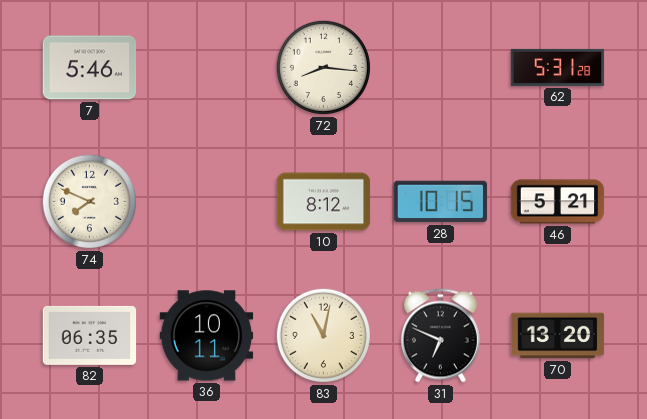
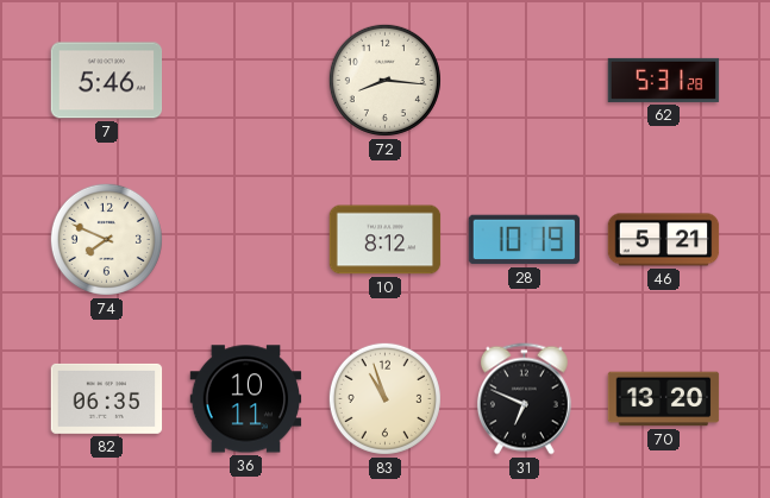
28: 10:15 -> 10:19 (525, 240)
83: 11:02 -> 10:57 (384, 398)
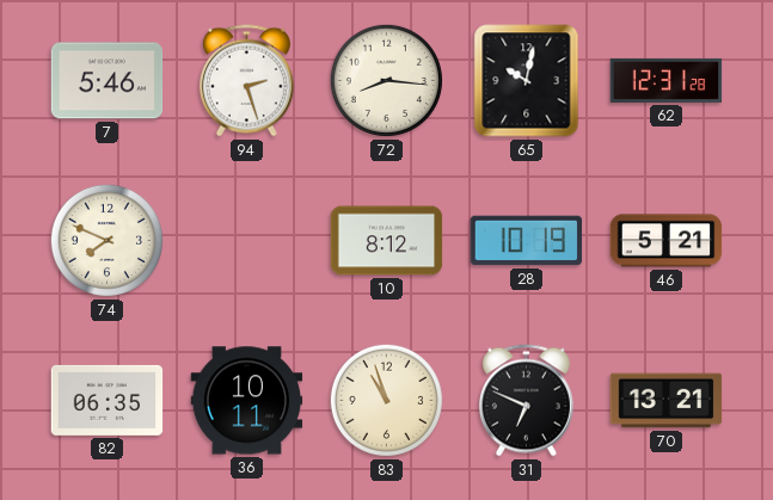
94: none -> 2:27 (246, 81)
65: none -> 10:02 (527, 81)
62: 5:31 -> 12:31 (667, 80)
70: 13:20 -> 13:21 (667, 401)
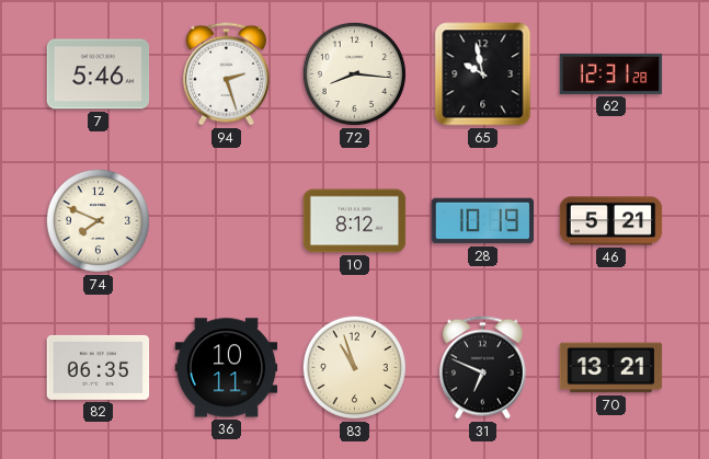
65: 10:02 -> 9:58 (483, 74)
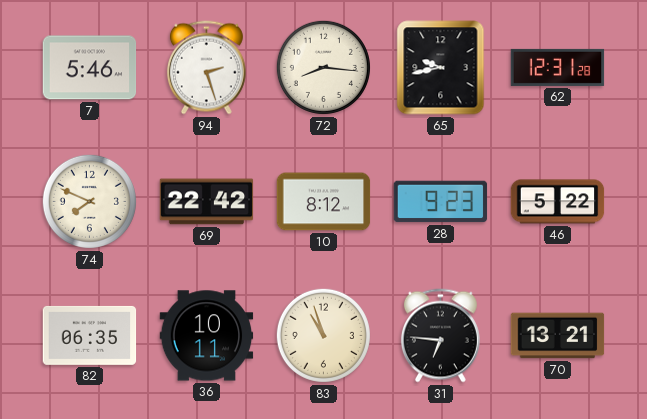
65: 9:58 -> 9:43 (441, 68)
69: none -> 22:42 (207, 202)
28: 10:19 -> 9:23 (441, 202)
46: 5:21 -> 5:22 (558, 202)
31: 6:49 -> 6:46 (440, 336)
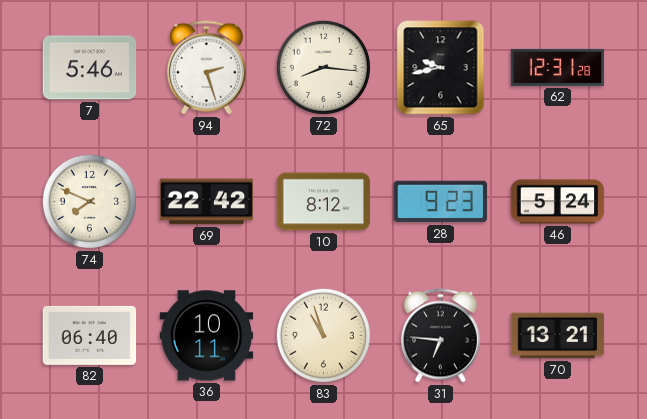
46: 5:22 -> 5:24 (558, 202)
82: 06:35 -> 06:40 (90, 335)
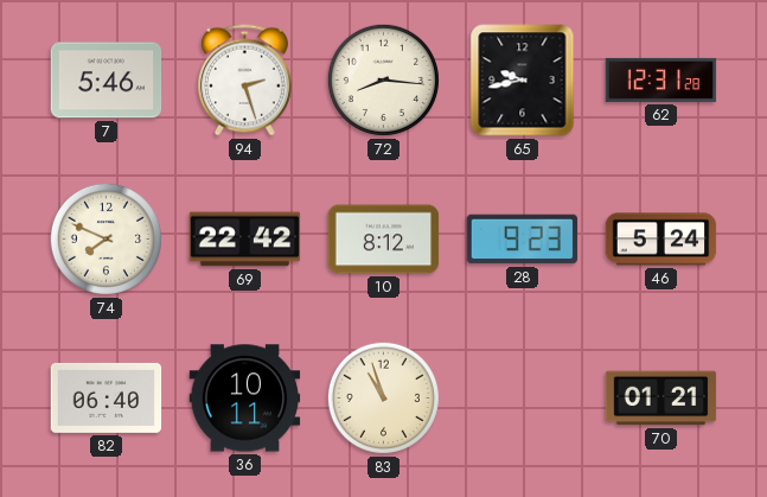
31: 6:46 -> none (440, 336)
70: 13:21 -> 01:21 (661, 399)
